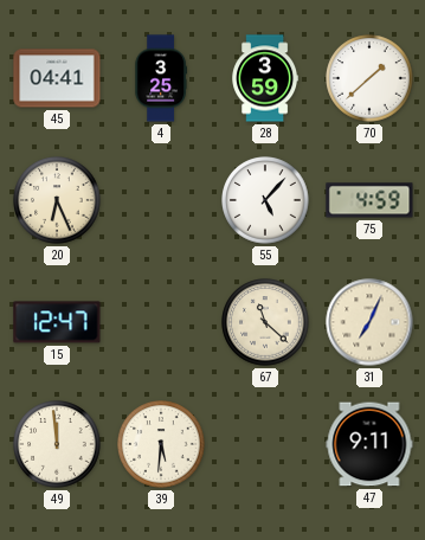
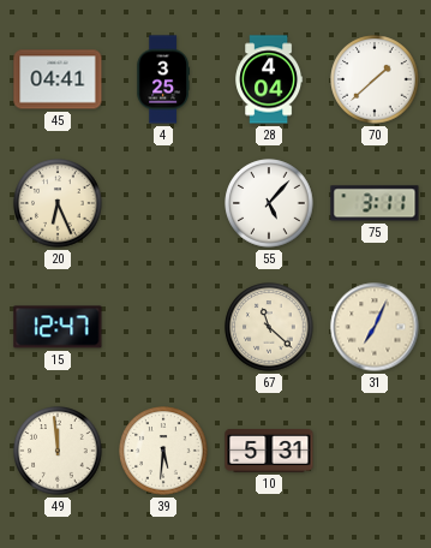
28: 3:59 -> 4:04 (269, 79)
75: 4:59 -> 3:11 (375, 203)
10: none -> 5:31 (269, 451)
47: 9:11 -> none (369, 444)
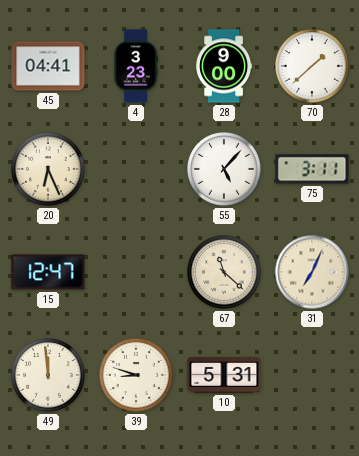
4: 3:25 -> 3:23 (136, 66)
28: 4:04 -> 9:00 (224, 66)
39: 5:31 -> 8:48 (136, 375)
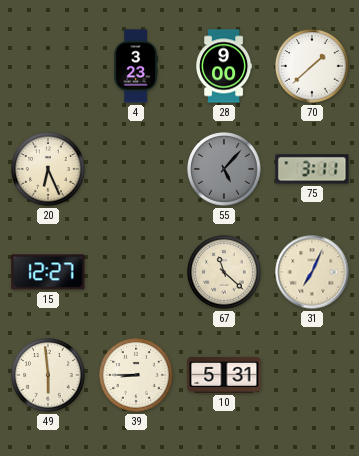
45: 04:41 -> none (48, 66)
55 dial: white -> grey (224, 169)
15: 12:47 -> 12:27 (48, 272)
49: 11:59 -> 5:59 (48, 375)
39: 8:48 -> 8:45 (136, 375)
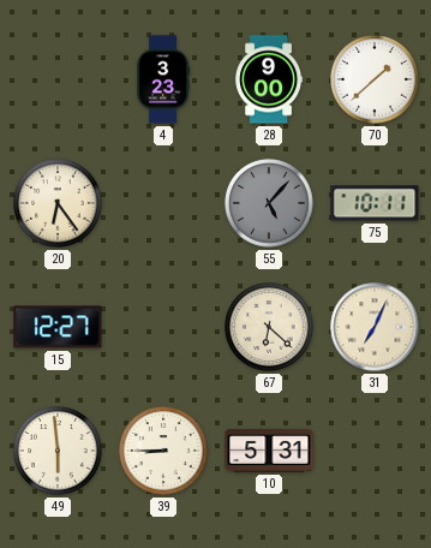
20: 6:26 -> 6:24 (58, 203)
75: 3:11 -> 10:11 (375, 203)
67: 11:22 -> 6:22 (269, 327)
